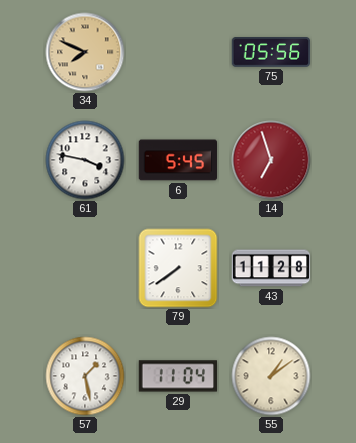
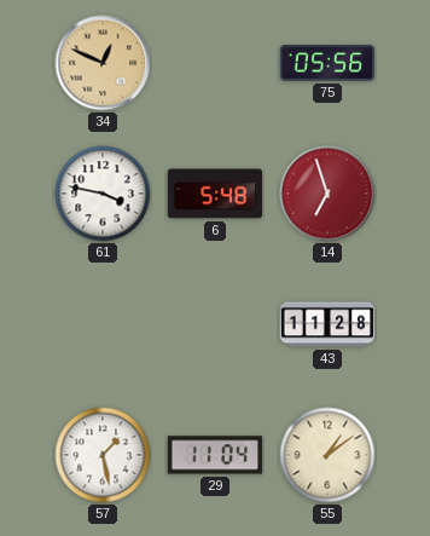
34: 7:49 -> 12:49 (103, 63)
6: 5:45 -> 5:48 (215, 194)
79: 7:39 -> none (178, 268)
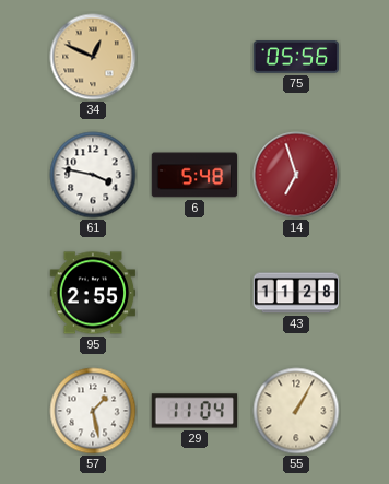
95: none -> 2:55 (93, 293)
55: 1:09 -> 1:05 (296, 411)
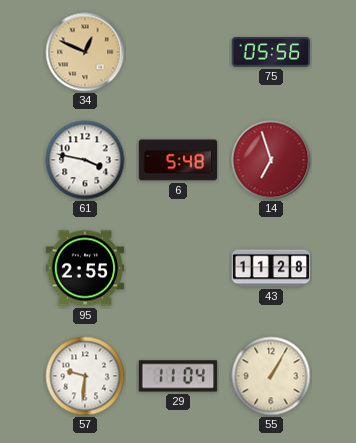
57: 1:28 -> 9:31 (85, 376)
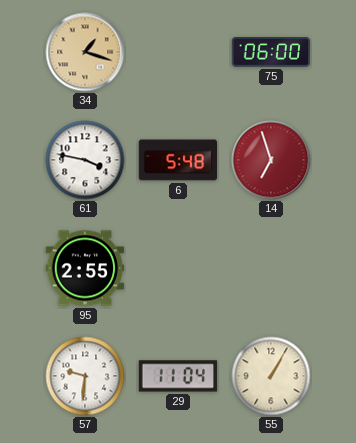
34: 12:49 -> 1:18 (85, 52)
75: 05:56 -> 06:00 (271, 53)
43: 11:28 -> none (271, 268)
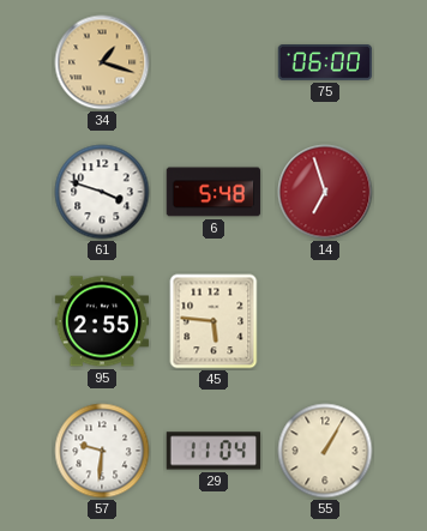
61: 3:47 -> 3:48 (102, 192)
45: none -> 5:46 (213, 321)
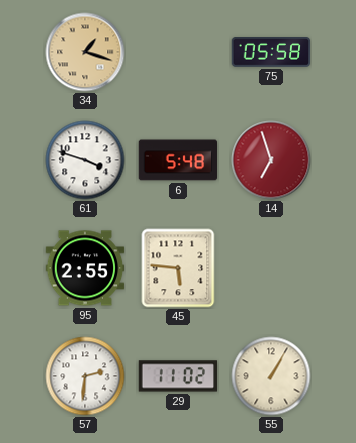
75: 06:00 -> 05:58 (271, 53)
57: 9:31 -> 2:31 (85, 376)
29: 11:04 -> 11:02 (178, 376)
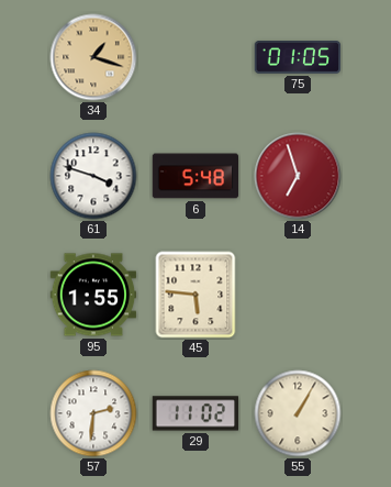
75: 05:58 -> 01:05 (298, 58)
95: 2:55 -> 1:55 (93, 295)
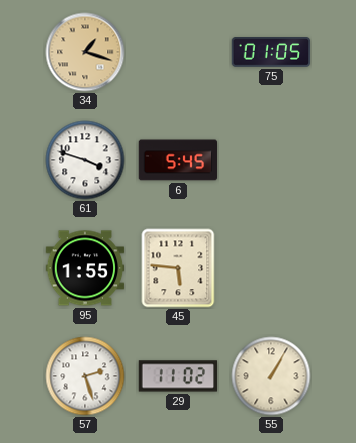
6: 5:48 -> 5:45 (178, 160)
14: 6:57 -> none (298, 176)
57: 2:31 -> 2:27 (85, 376)
